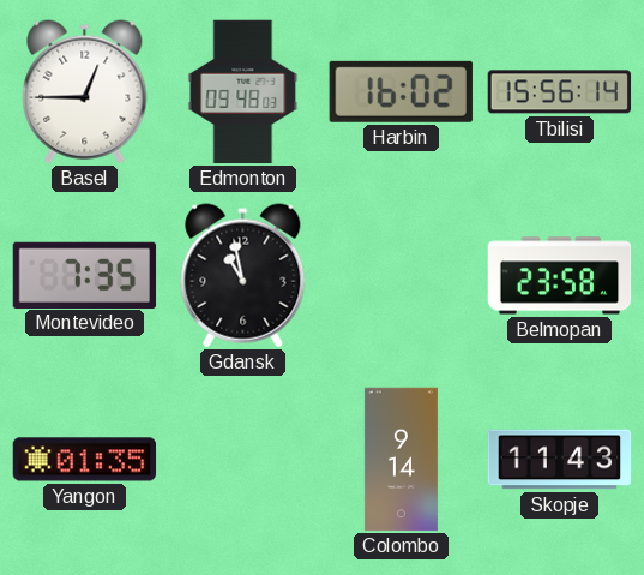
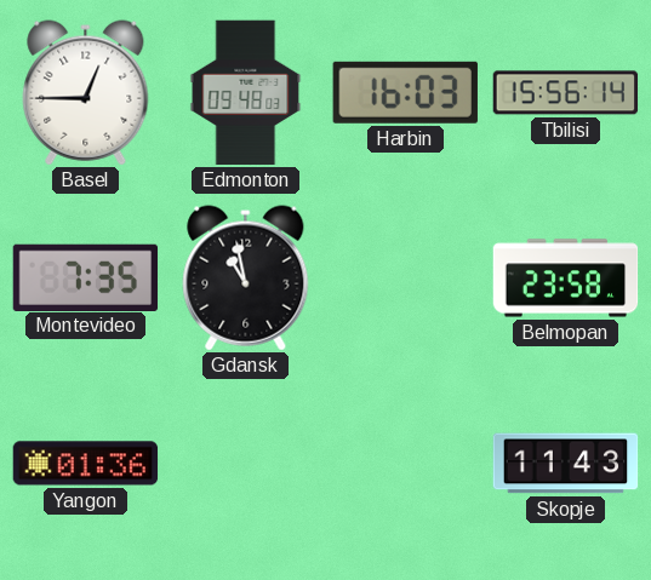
Harbin: 16:02 -> 16:03 (405, 92)
Yangon: 01:35 -> 01:36 (86, 464)
Colombo: 9:14 -> none (401, 460)
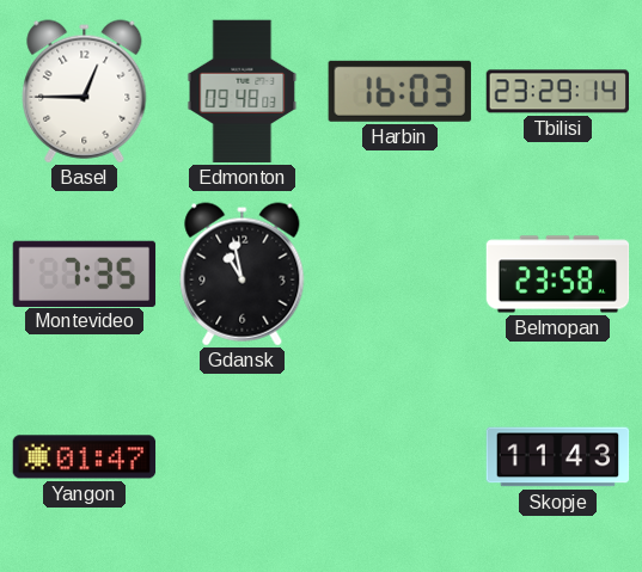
Tbilisi: 15:56 -> 23:29 (558, 92)
Yangon: 01:36 -> 01:47 (85, 457)
